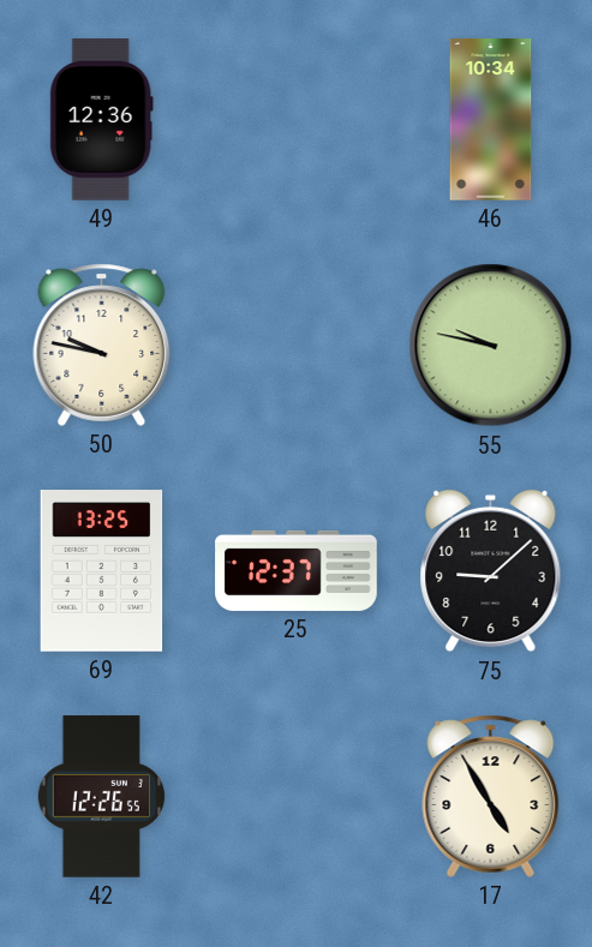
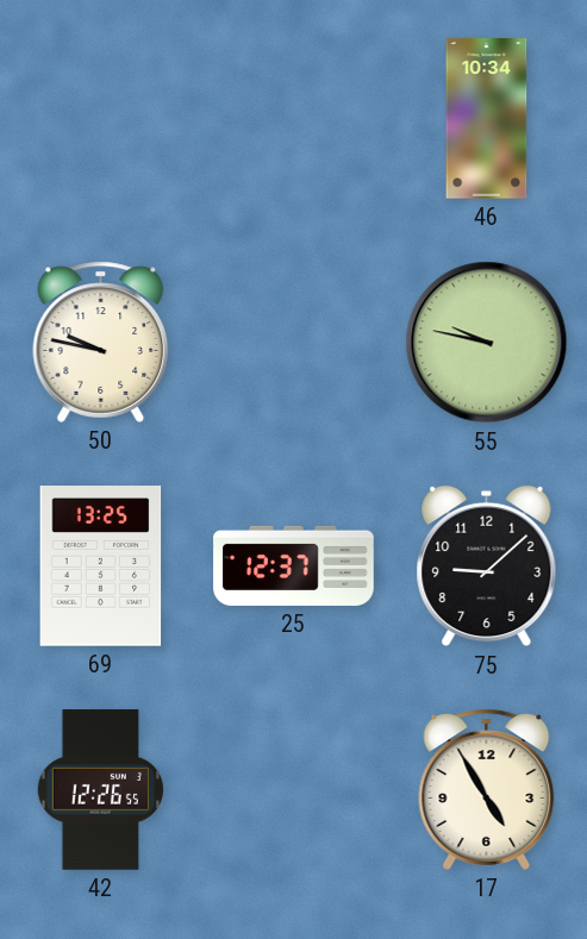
49: 12:36 -> none (101, 120)
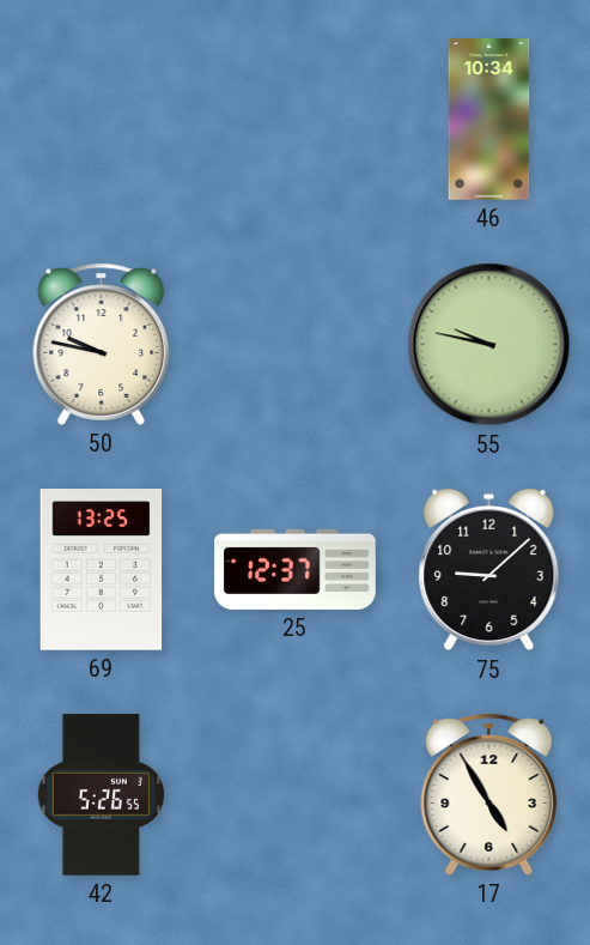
42: 12:26 -> 5:26 (101, 795)
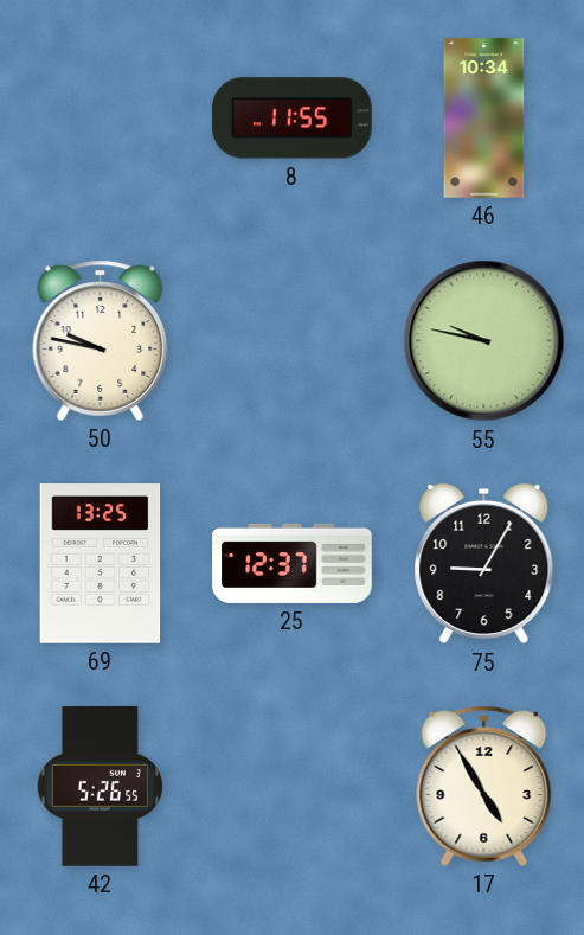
8: none -> 11:55 (293, 119)
75: 9:08 -> 9:05 (484, 564)
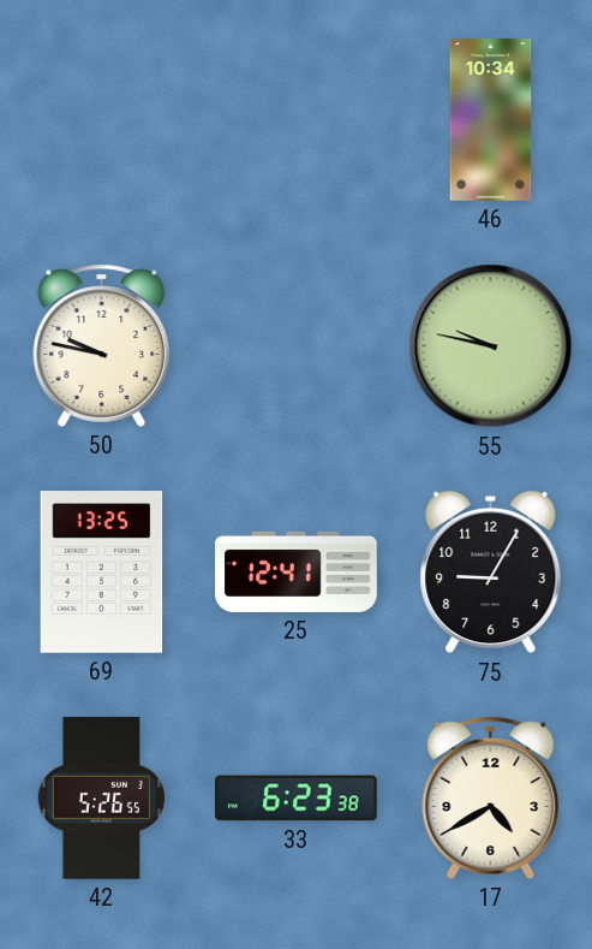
8: 11:55 -> none (293, 119)
25: 12:37 -> 12:41 (297, 571)
33: none -> 6:23 (297, 799)
17: 4:55 -> 4:40 (491, 797)
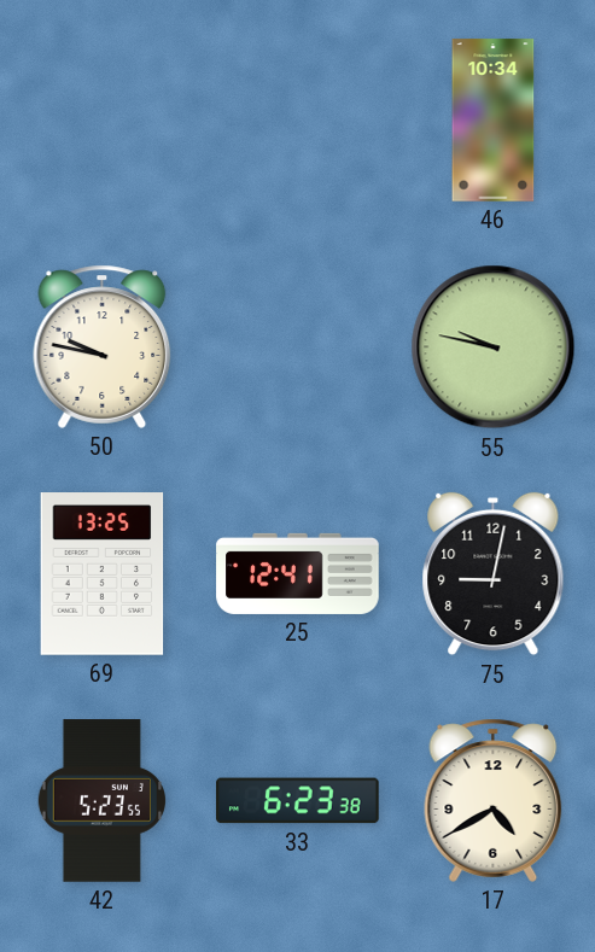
75: 9:05 -> 9:02 (494, 574)
42: 5:26 -> 5:23 (101, 801)
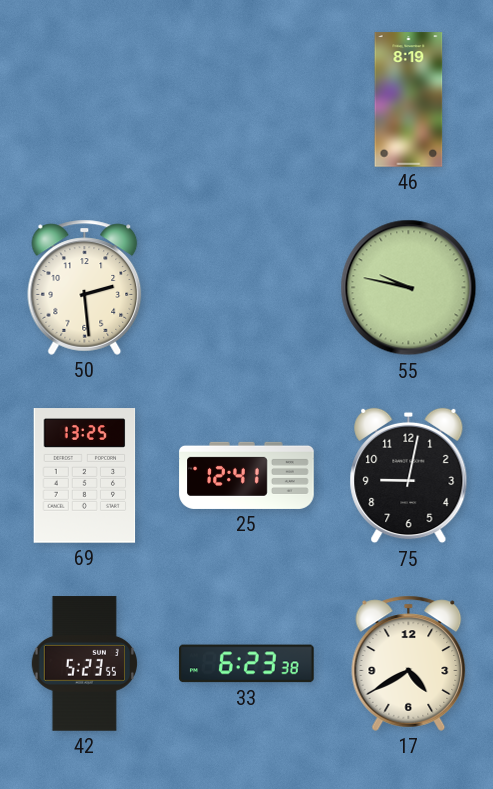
46: 10:34 -> 8:19 (409, 100)
50: 9:47 -> 2:29 (85, 287)
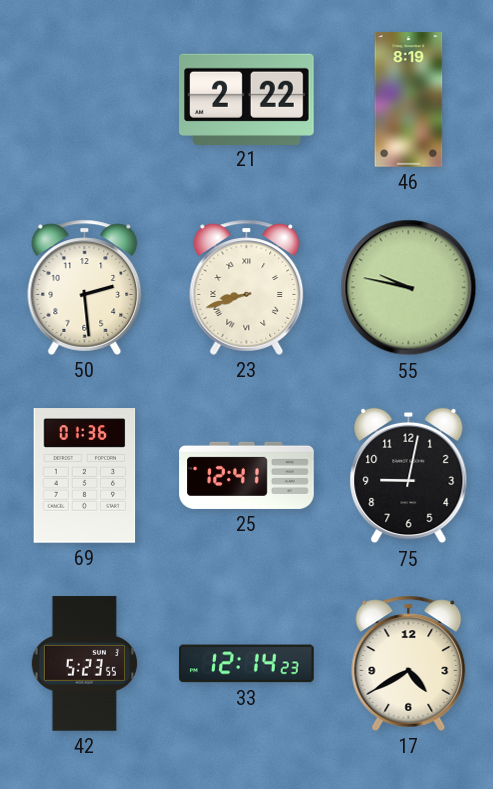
21: none -> 2:22 (247, 99)
23: none -> 8:42 (247, 287)
69: 13:25 -> 01:36 (85, 476)
33: 6:23 -> 12:14 (247, 664)
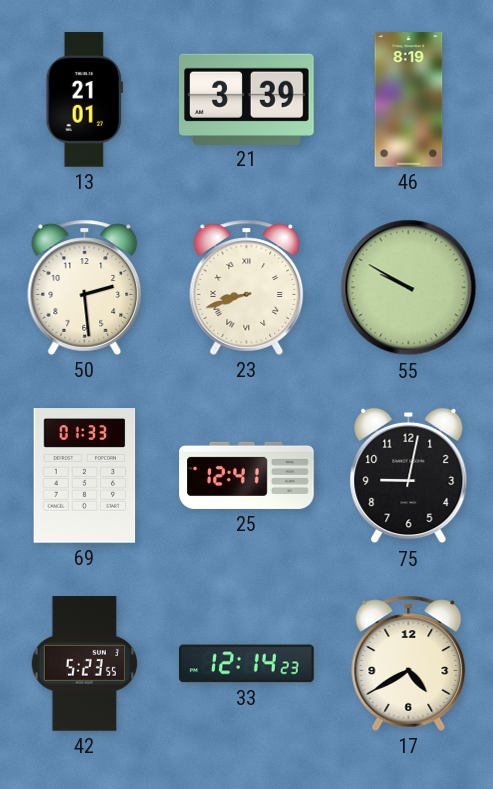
13: none -> 21:01 (84, 100)
21: 2:22 -> 3:39 (247, 99)
55: 9:47 -> 9:50 (409, 288)
69: 01:36 -> 01:33 (85, 476)
